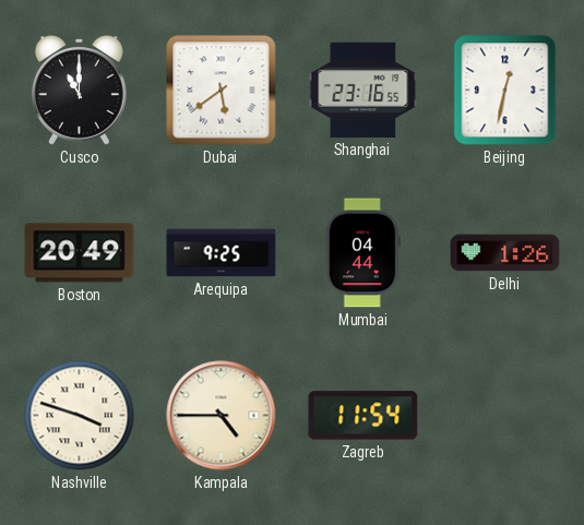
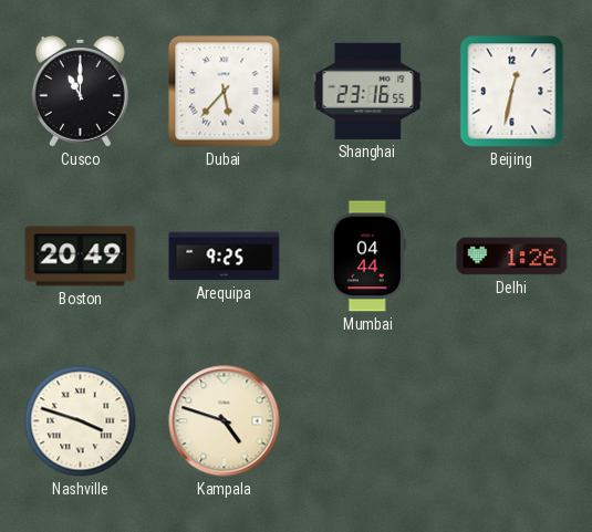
Dubai: 5:39 -> 5:37 (225, 92)
Kampala: 4:45 -> 4:48 (225, 421)
Zagreb: 11:54 -> none (363, 416)
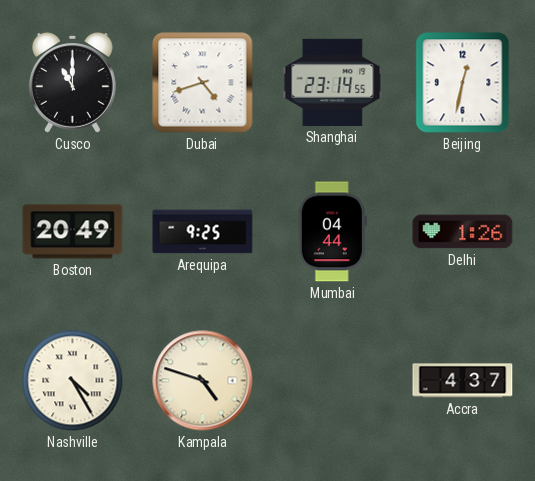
Dubai: 5:37 -> 4:42 (203, 83)
Shanghai: 23:16 -> 23:14 (333, 82)
Nashville: 3:48 -> 4:25 (73, 381)
Accra: none -> 4:37 (463, 381)
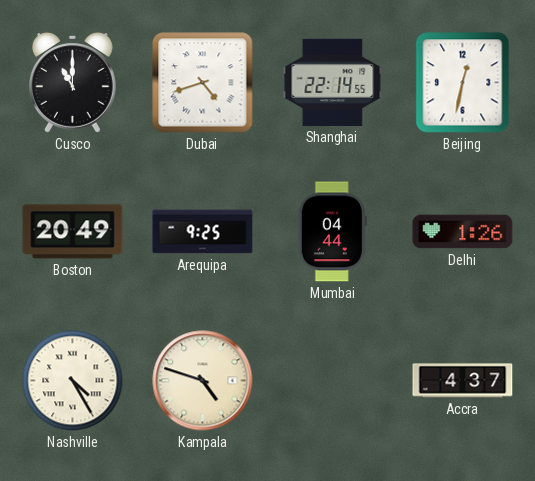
Shanghai: 23:14 -> 22:14 (333, 82)
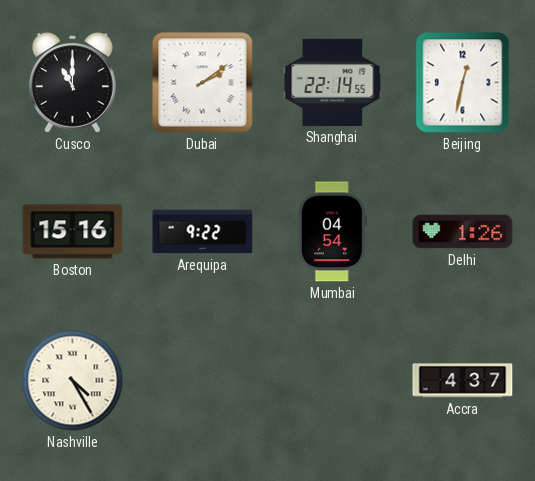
Dubai: 4:42 -> 2:09 (203, 83)
Boston: 20:49 -> 15:16 (73, 232)
Arequipa: 9:25 -> 9:22 (203, 232)
Mumbai: 04:44 -> 04:54 (332, 232)
Kampala: 4:48 -> none (203, 381)
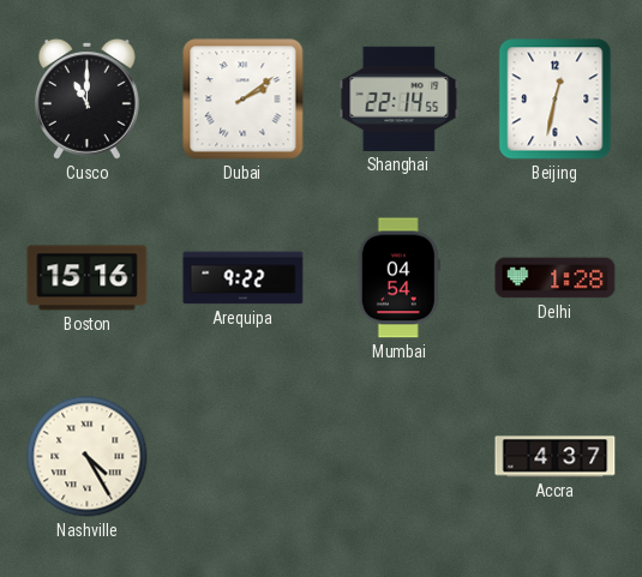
Delhi: 1:26 -> 1:28 (556, 278)
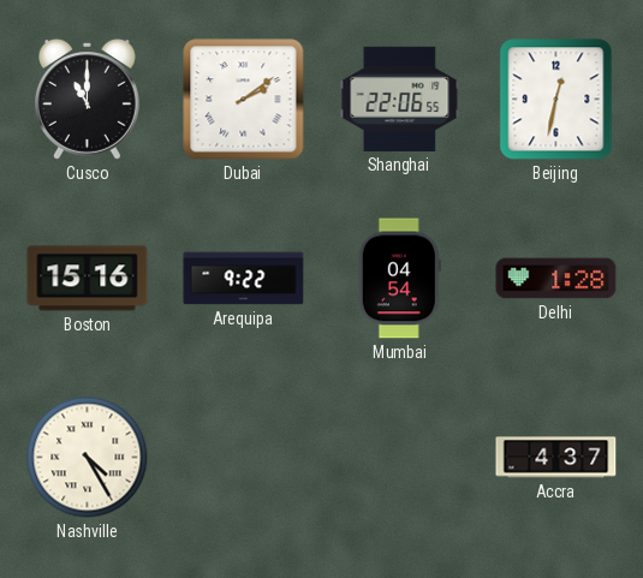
Shanghai: 22:14 -> 22:06 (400, 99)
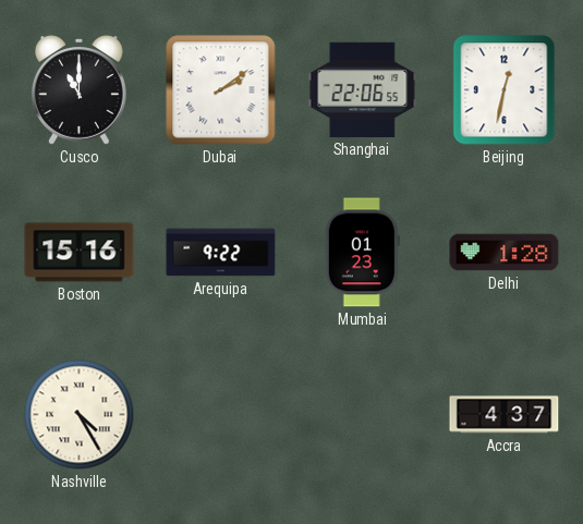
Mumbai: 04:54 -> 01:23 (362, 253)
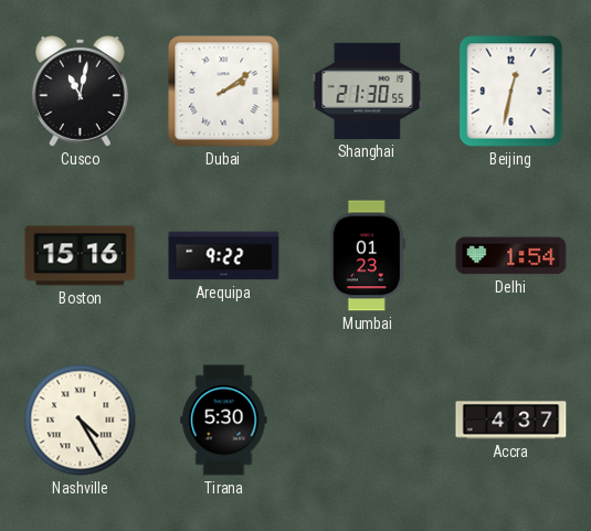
Cusco: 11:00 -> 11:02 (80, 92)
Shanghai: 22:06 -> 21:30 (368, 91)
Delhi: 1:28 -> 1:54 (511, 256)
Tirana: none -> 5:30 (224, 421)
